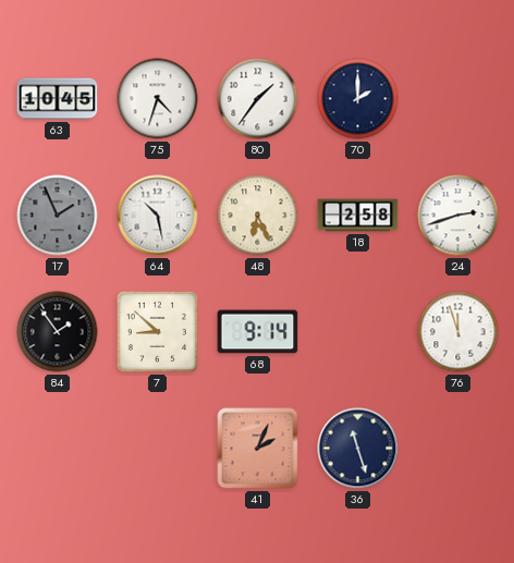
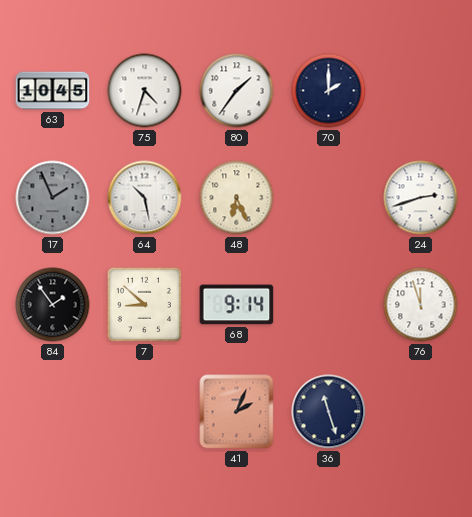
18: 2:58 -> none (358, 216)
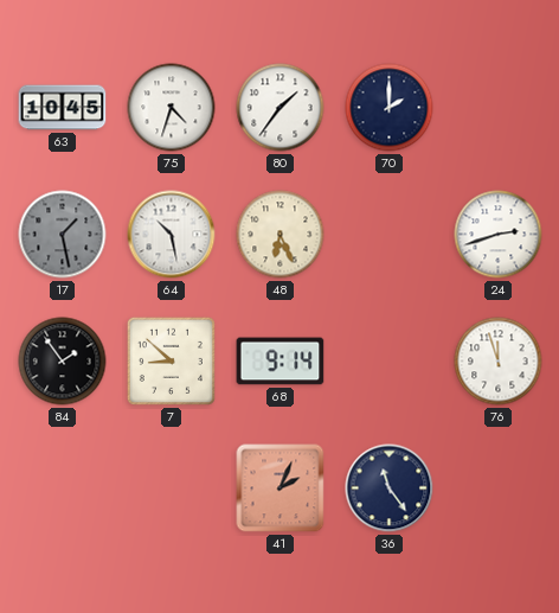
17: 1:56 -> 1:28 (63, 235)
36: 11:27 -> 11:24 (390, 489)
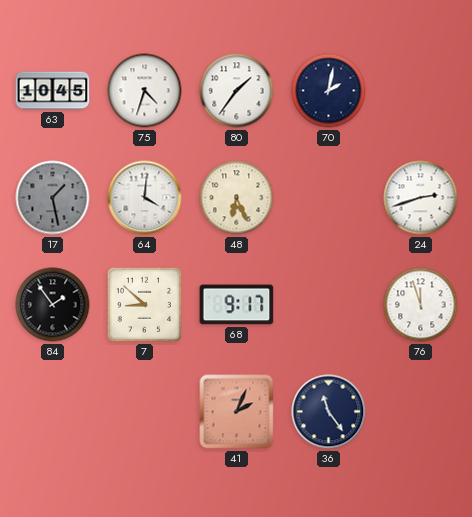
70: 2:00 -> 2:02 (329, 91)
64: 10:28 -> 4:01 (145, 198)
68: 9:14 -> 9:17 (237, 305)
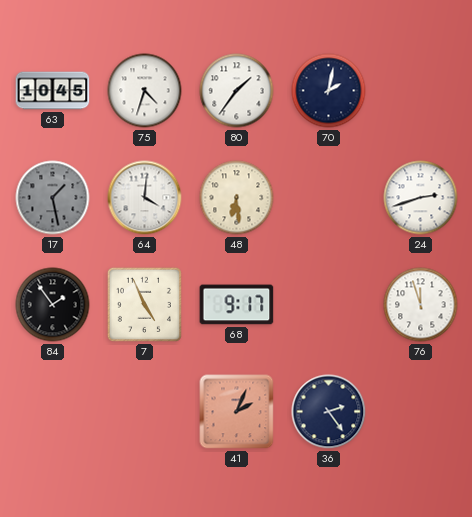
48: 6:26 -> 6:29 (237, 198)
7: 8:52 -> 4:56 (144, 304)
36: 11:24 -> 2:24 (329, 412)
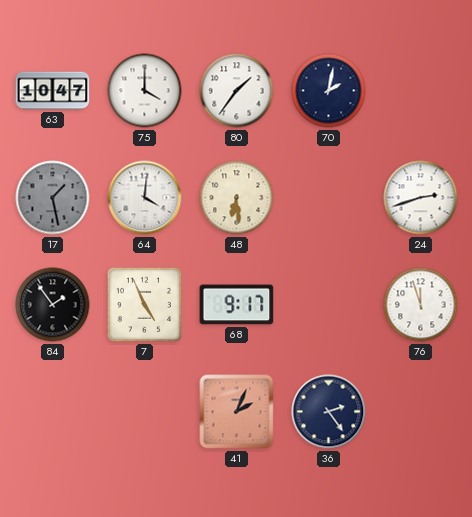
63: 10:45 -> 10:47 (53, 91)
75: 4:33 -> 4:00 (145, 91)
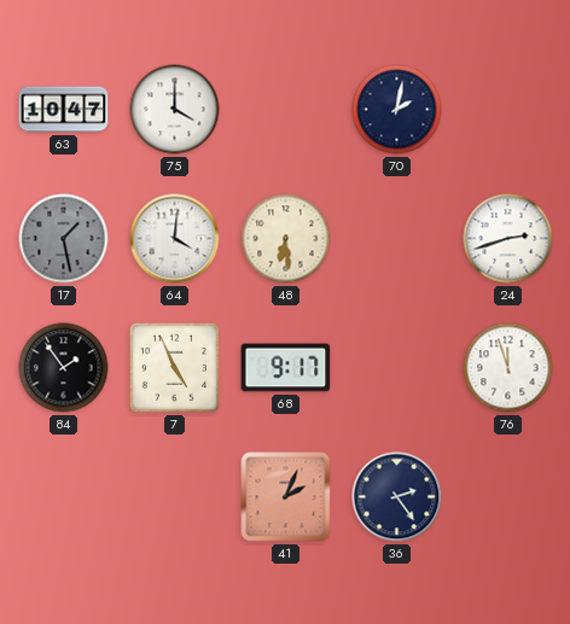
80: 1:36 -> none (237, 91)
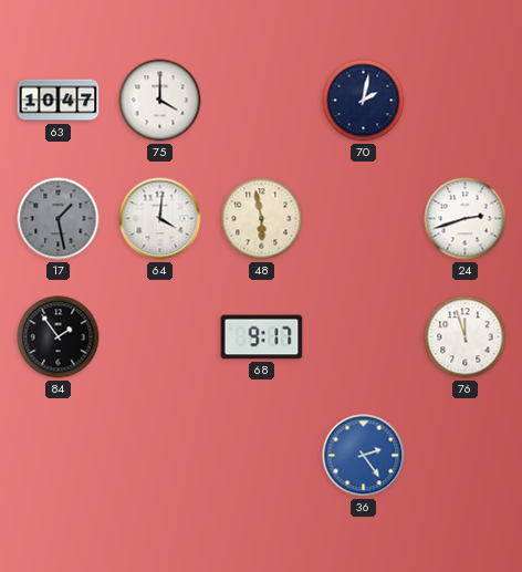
48: 6:29 -> 5:58 (262, 219)
7: 4:56 -> none (174, 367)
41: 2:04 -> none (286, 497)
36 dial: navy -> blue (364, 456)
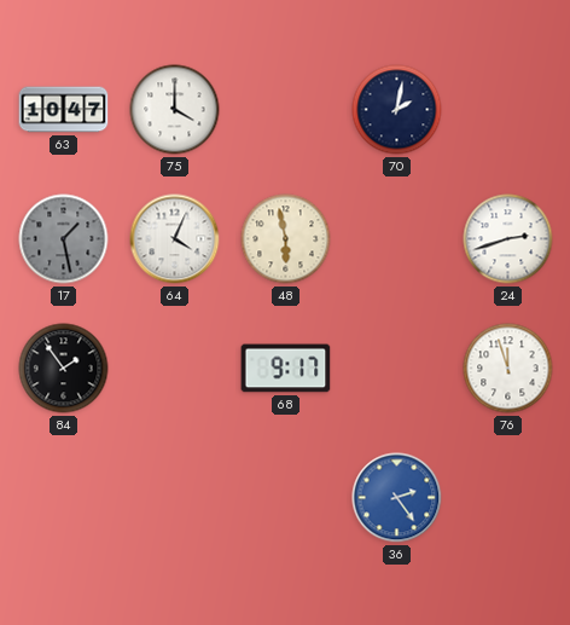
64: 4:01 -> 4:04 (175, 239)
